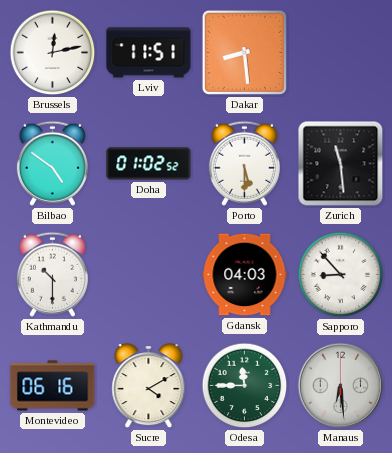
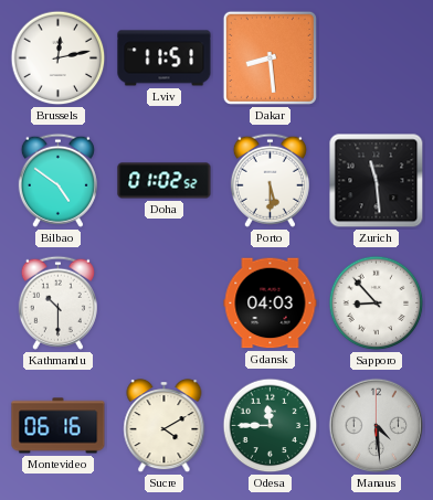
Manaus: 6:29 -> 4:29 (377, 426)
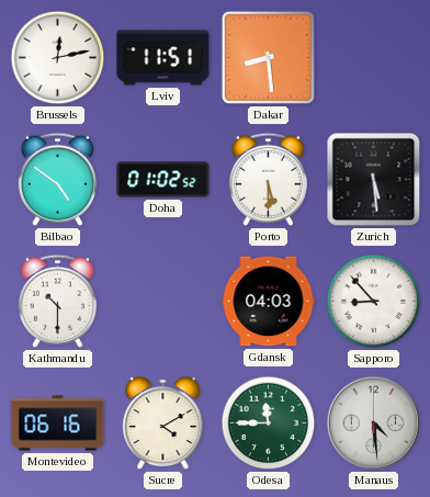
Zurich: 11:29 -> 5:29 (374, 180)
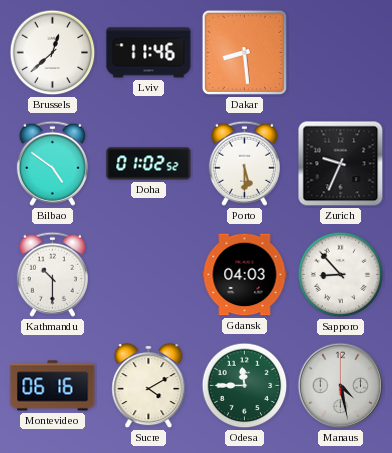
Brussels: 12:13 -> 12:38 (53, 53)
Lviv: 11:51 -> 11:46 (149, 53)
Zurich: 5:29 -> 9:34 (341, 164)
Manaus: 4:29 -> 4:28 (341, 386)
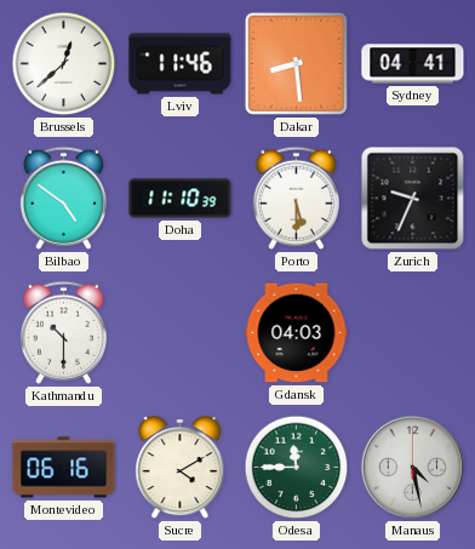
Sydney: none -> 04:41 (413, 64)
Doha: 01:02 -> 11:10 (181, 199)
Sapporo: 8:53 -> none (341, 275)
